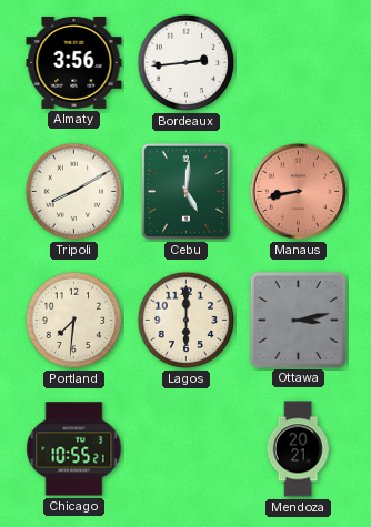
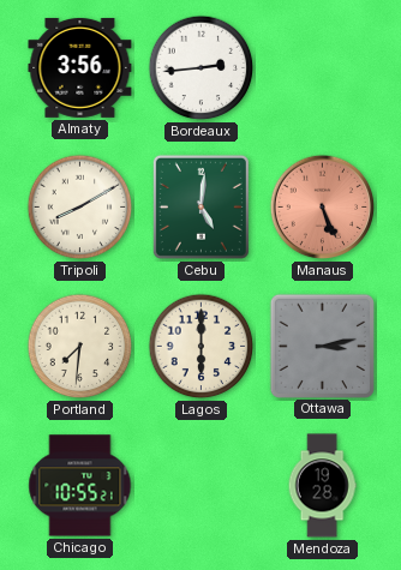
Manaus: 8:43 -> 5:26 (323, 208)
Mendoza: 20:21 -> 19:28 (322, 486)
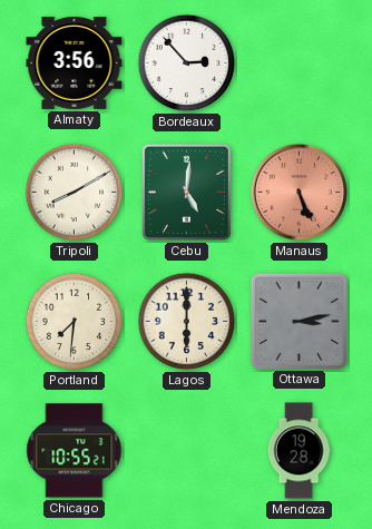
Bordeaux: 2:44 -> 2:53 (187, 63)
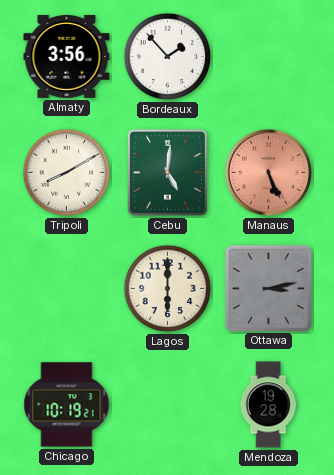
Bordeaux: 2:53 -> 1:53 (168, 57)
Portland: 7:31 -> none (75, 322)
Chicago: 10:55 -> 10:19 (67, 405)
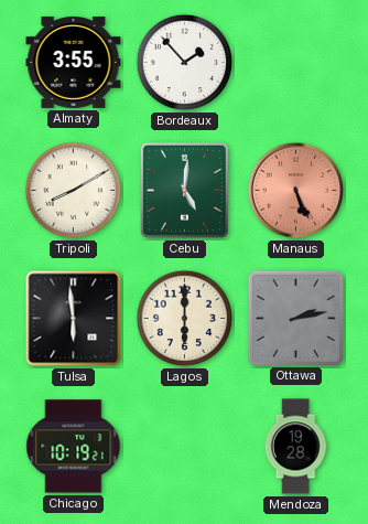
Almaty: 3:56 -> 3:55 (74, 62)
Tulsa: none -> 5:59 (74, 319)
Ottawa: 3:13 -> 2:13 (295, 318)
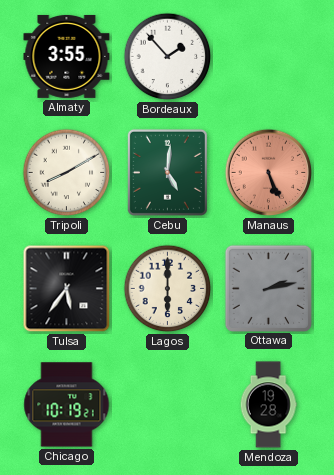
Tulsa: 5:59 -> 5:36 (67, 289)
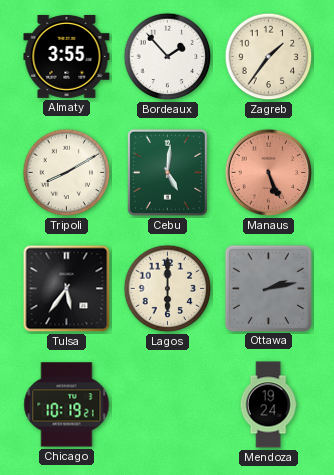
Zagreb: none -> 1:36 (269, 57)
Mendoza: 19:28 -> 19:24 (268, 405)
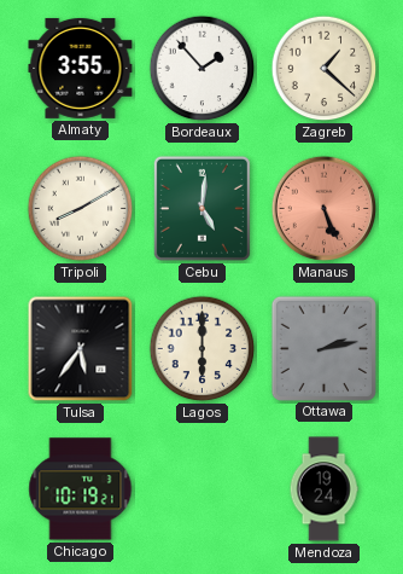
Zagreb: 1:36 -> 1:22 (325, 69)
